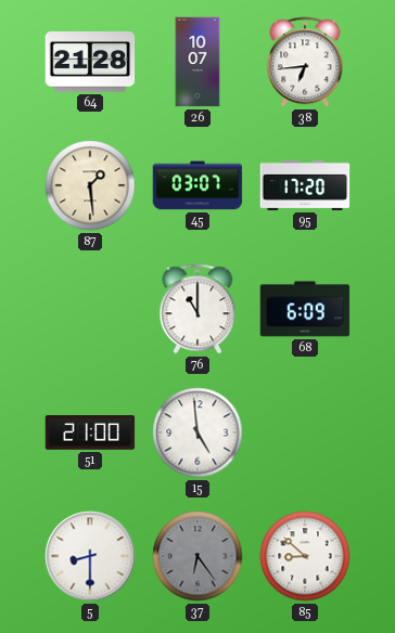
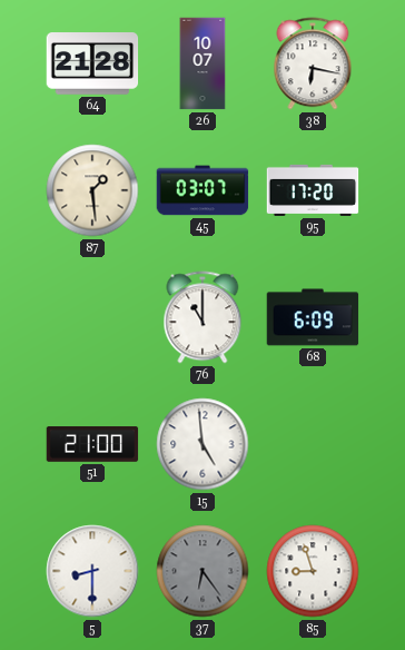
38: 6:44 -> 6:17 (313, 63)
85: 8:52 -> 8:57 (313, 571)
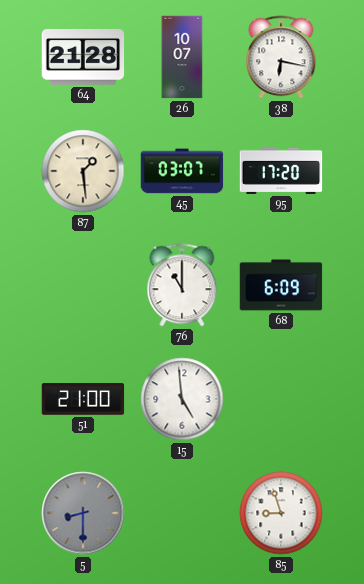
5 dial: white -> grey (83, 513)
37: 6:24 -> none (202, 571)
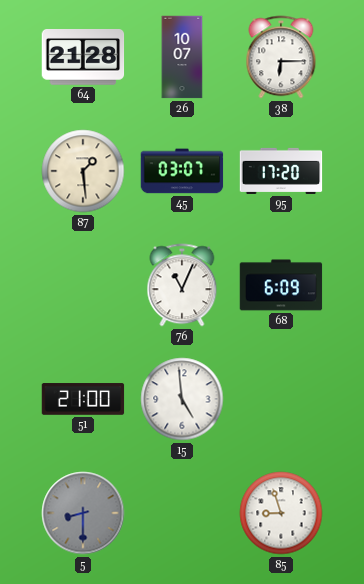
38: 6:17 -> 6:15 (281, 57)
76: 11:00 -> 11:04 (182, 285)
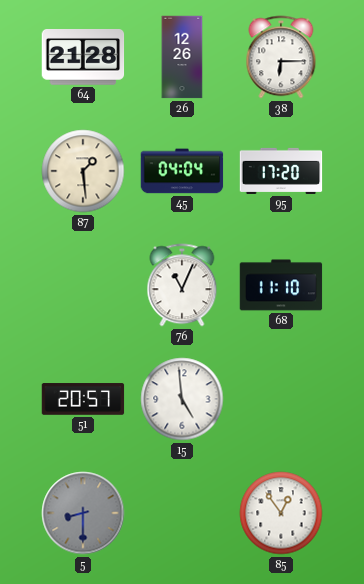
26: 10:07 -> 12:26 (182, 57)
45: 03:07 -> 04:04 (182, 171)
68: 6:09 -> 11:10 (281, 285)
51: 21:00 -> 20:57 (83, 399)
85: 8:57 -> 12:54 (281, 513)
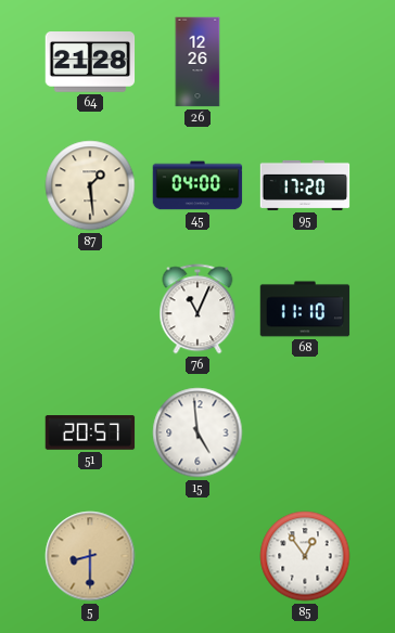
38: 6:15 -> none (281, 57)
45: 04:04 -> 04:00 (197, 185)
5 dial: grey -> champagne (90, 556)
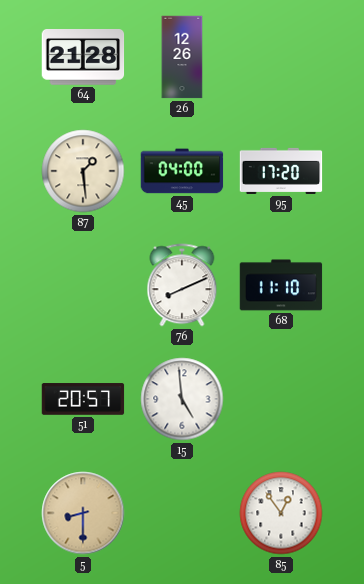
76: 11:04 -> 8:11 (182, 285)
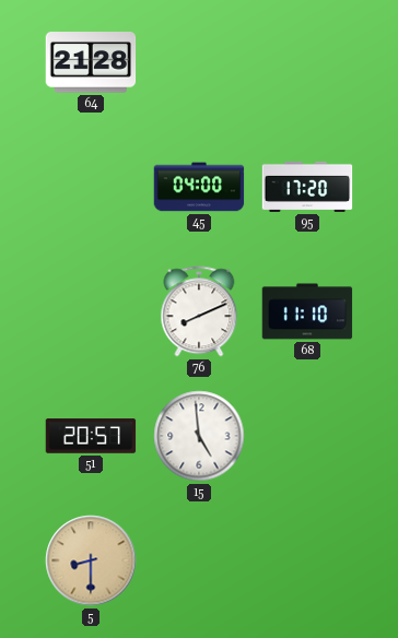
26: 12:26 -> none (182, 57)
87: 1:29 -> none (83, 171)
85: 12:54 -> none (281, 513)
